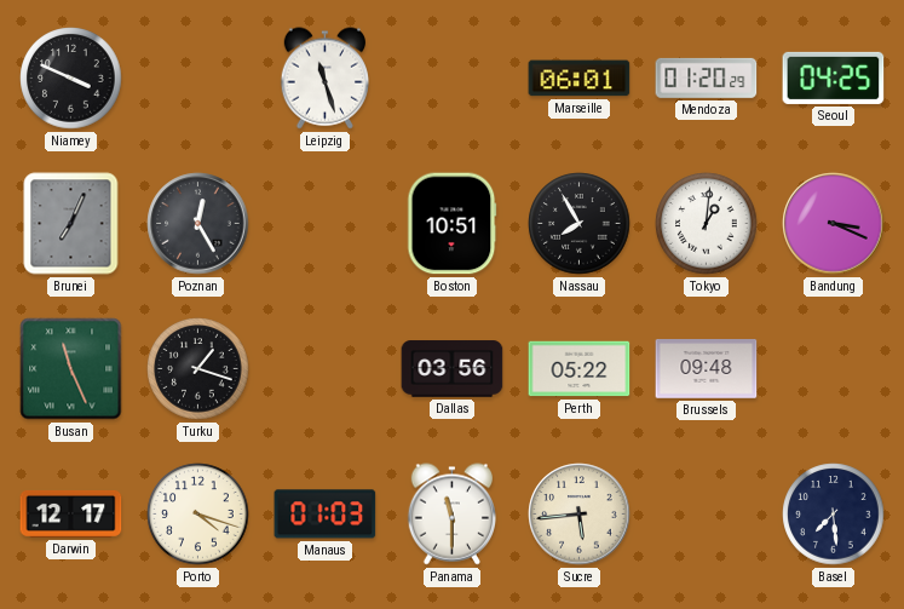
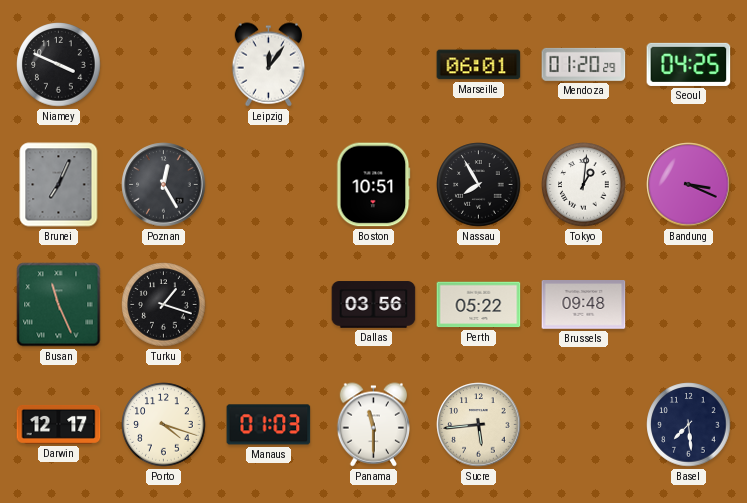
Leipzig: 11:27 -> 12:06 (269, 65)
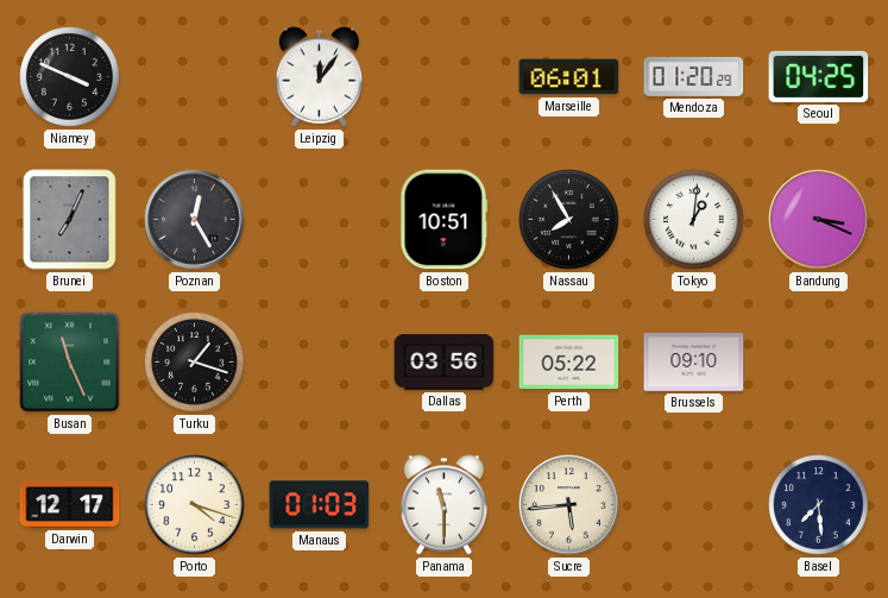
Brussels: 09:48 -> 09:10 (694, 363)
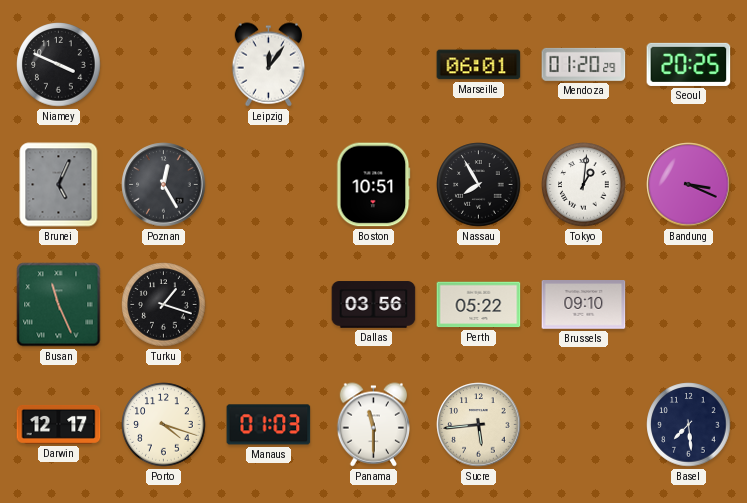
Seoul: 04:25 -> 20:25 (689, 64)
Brunei: 7:04 -> 5:04 (59, 185)
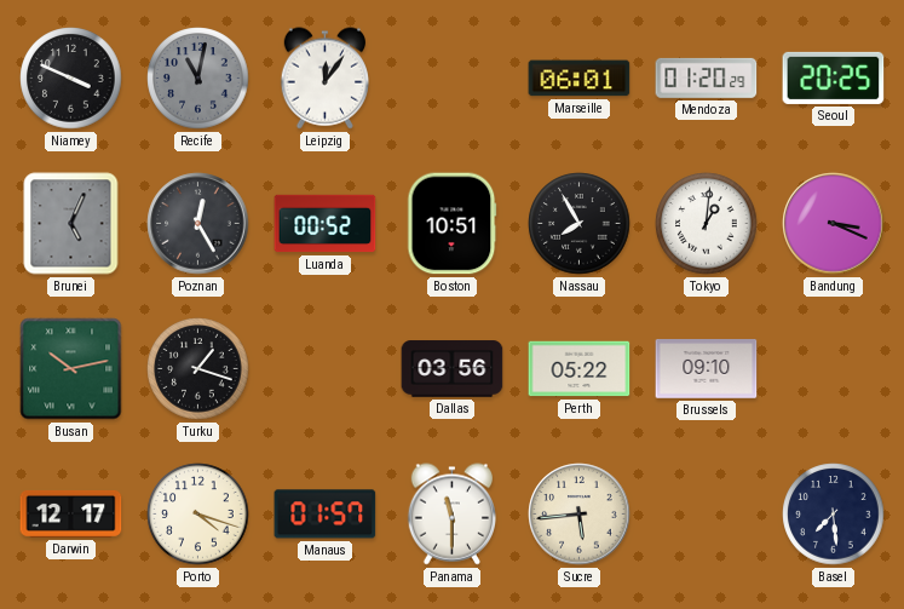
Recife: none -> 11:02 (198, 79)
Luanda: none -> 00:52 (326, 224)
Busan: 11:26 -> 10:13 (71, 369)
Manaus: 01:03 -> 01:57 (326, 515)
